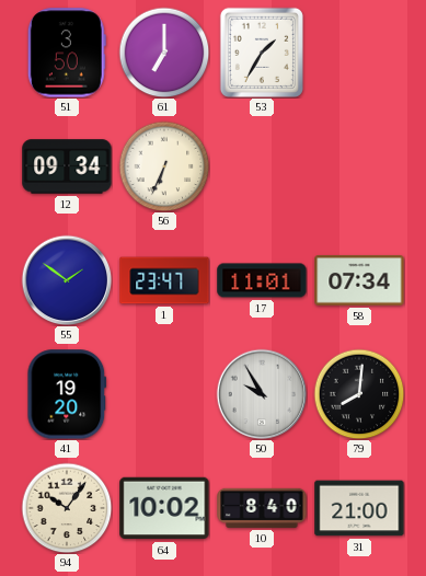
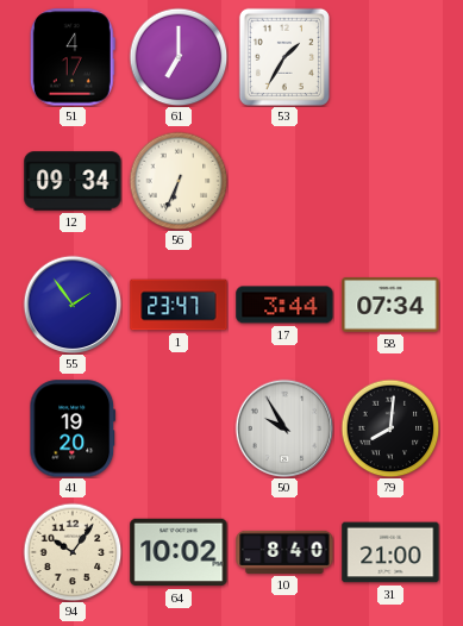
51: 3:50 -> 4:17 (73, 57)
55: 1:51 -> 1:54 (73, 305)
17: 11:01 -> 3:44 (284, 305)
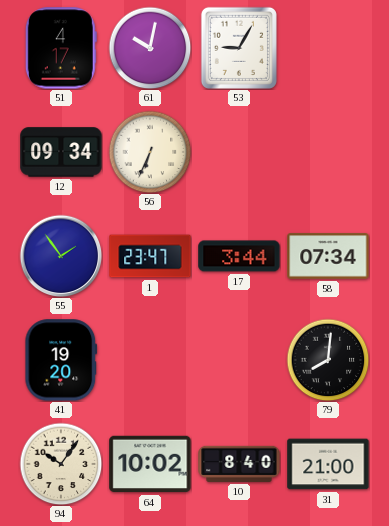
61: 7:00 -> 10:02 (150, 48)
53: 1:35 -> 9:05 (239, 48)
50: 9:55 -> none (284, 428)
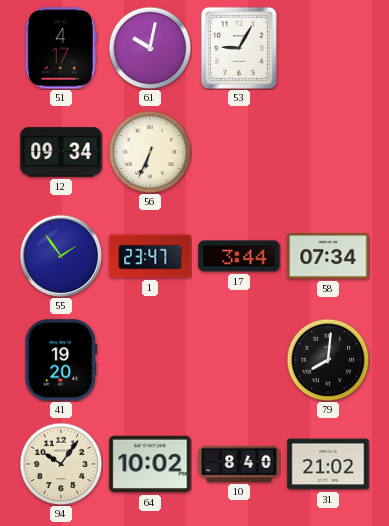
31: 21:00 -> 21:02 (328, 464)
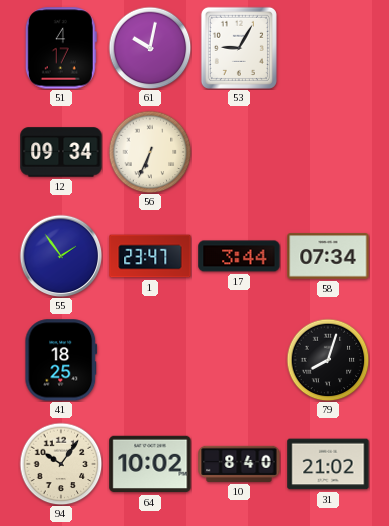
41: 19:20 -> 18:25 (61, 360)
79: 8:01 -> 8:03 (328, 360)
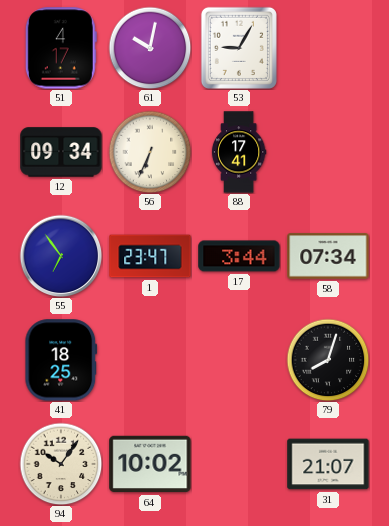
88: none -> 17:41 (239, 152)
55: 1:54 -> 6:54 (61, 256)
10: 8:40 -> none (239, 464)
31: 21:02 -> 21:07 (328, 464)
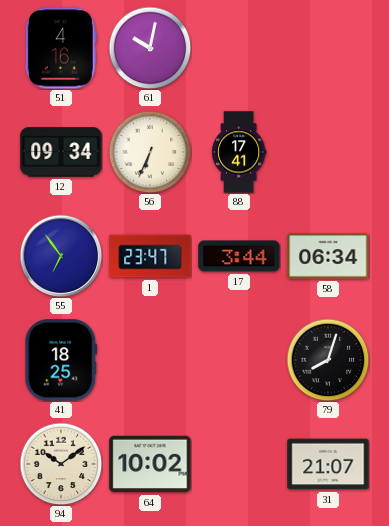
51: 4:17 -> 4:16 (61, 48)
53: 9:05 -> none (239, 48)
58: 07:34 -> 06:34 (328, 256)
94: 10:06 -> 10:09 (61, 464)
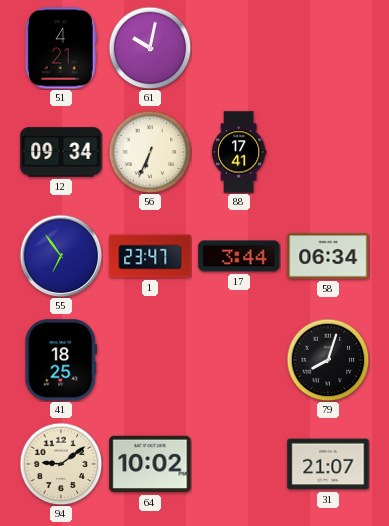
51: 4:16 -> 4:21 (61, 48)
94: 10:09 -> 9:09 (61, 464)
